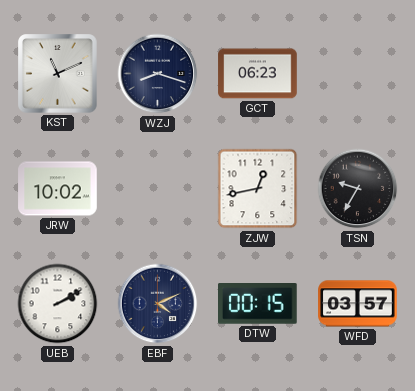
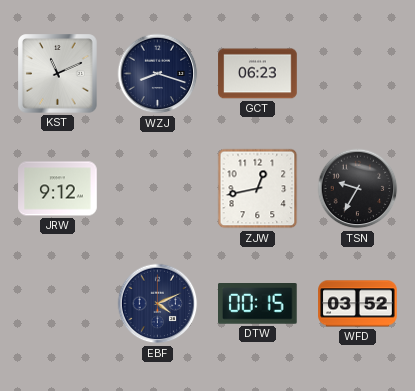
JRW: 10:02 -> 9:12 (58, 189)
UEB: 2:10 -> none (58, 304)
WFD: 03:57 -> 03:52 (358, 304)
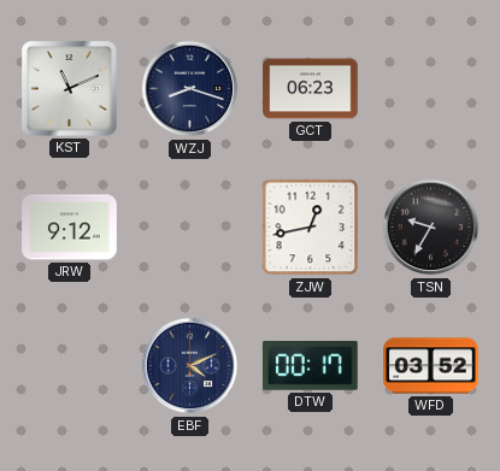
DTW: 00:15 -> 00:17 (311, 366)
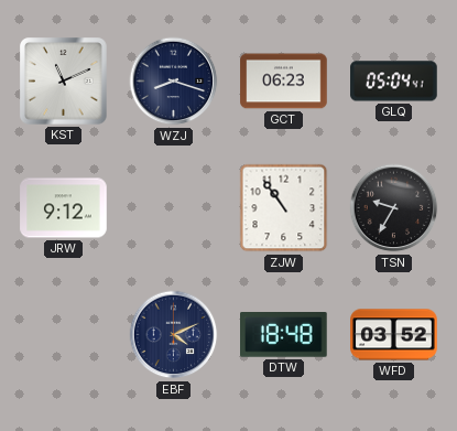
GLQ: none -> 05:04 (394, 82)
ZJW: 12:43 -> 10:54 (284, 208)
DTW: 00:17 -> 18:48 (284, 335)
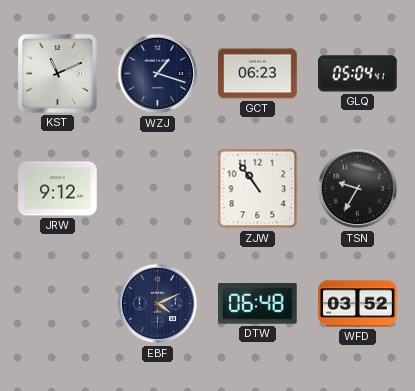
WZJ: 8:18 -> 1:18 (158, 74)
DTW: 18:48 -> 06:48 (258, 304)
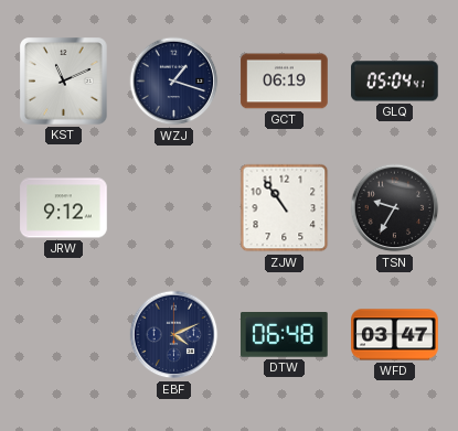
GCT: 06:23 -> 06:19 (285, 82)
WFD: 03:52 -> 03:47 (395, 335)
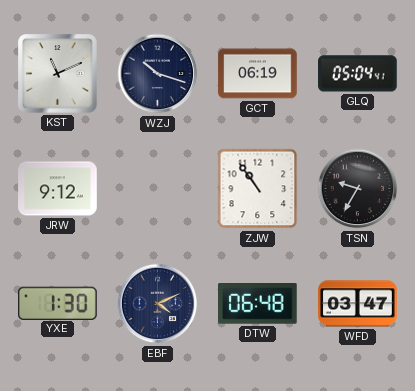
WZJ: 1:18 -> 10:18 (158, 74)
YXE: none -> 1:30 (58, 303)
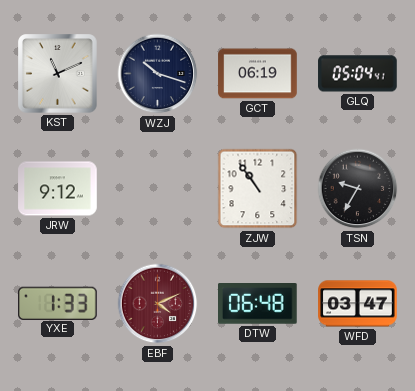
YXE: 1:30 -> 1:33 (58, 303)
EBF dial: navy -> burgundy (158, 304)
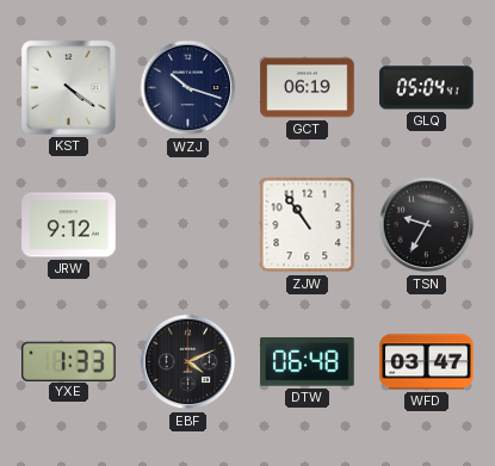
KST: 11:11 -> 4:21 (69, 88)
EBF dial: burgundy -> black (188, 362)
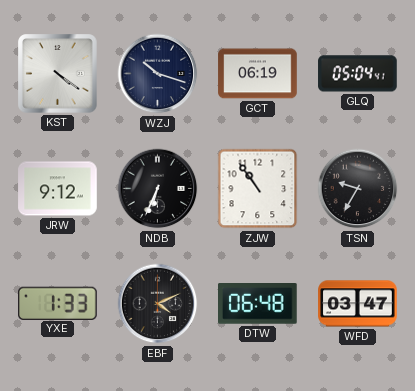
NDB: none -> 6:34 (158, 189)
